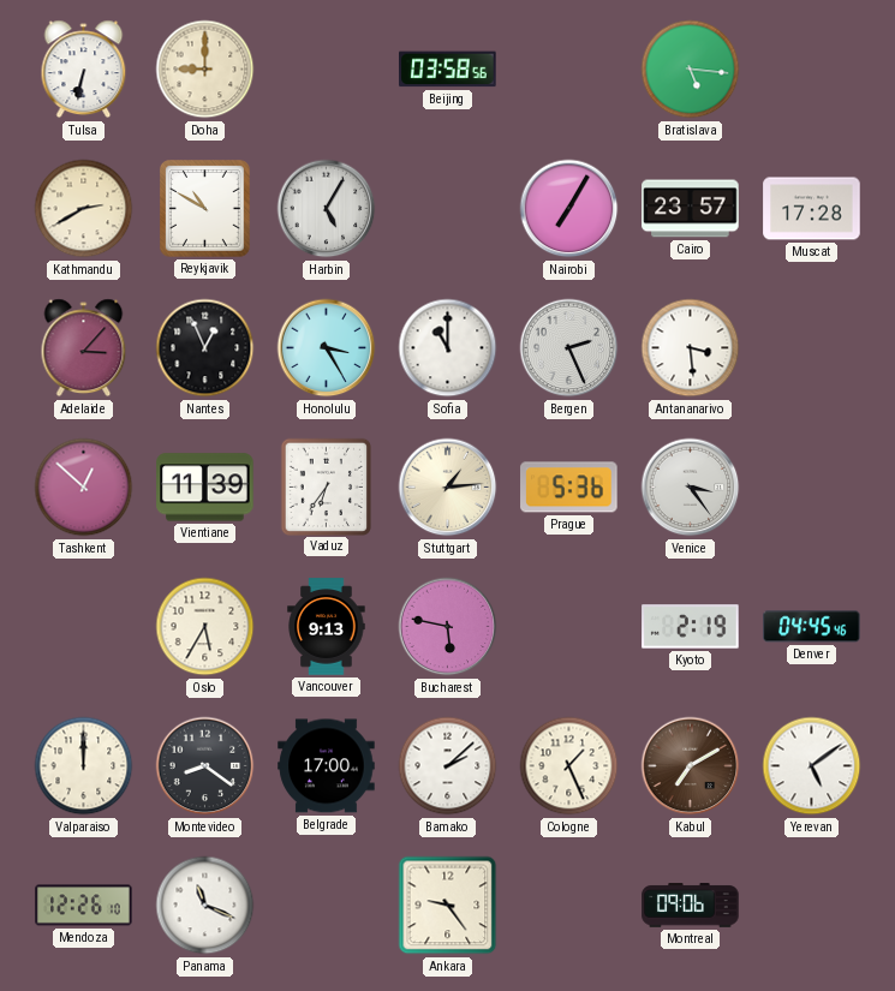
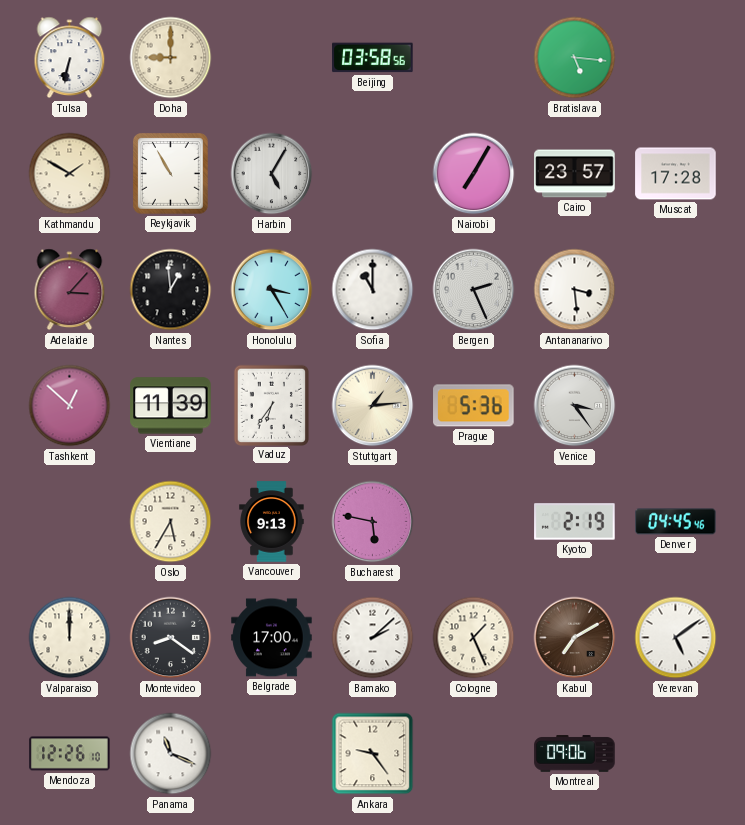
Kathmandu: 2:40 -> 1:50 (70, 174)
Reykjavik: 10:50 -> 10:55 (171, 174)
Nantes: 12:56 -> 12:59 (171, 290)
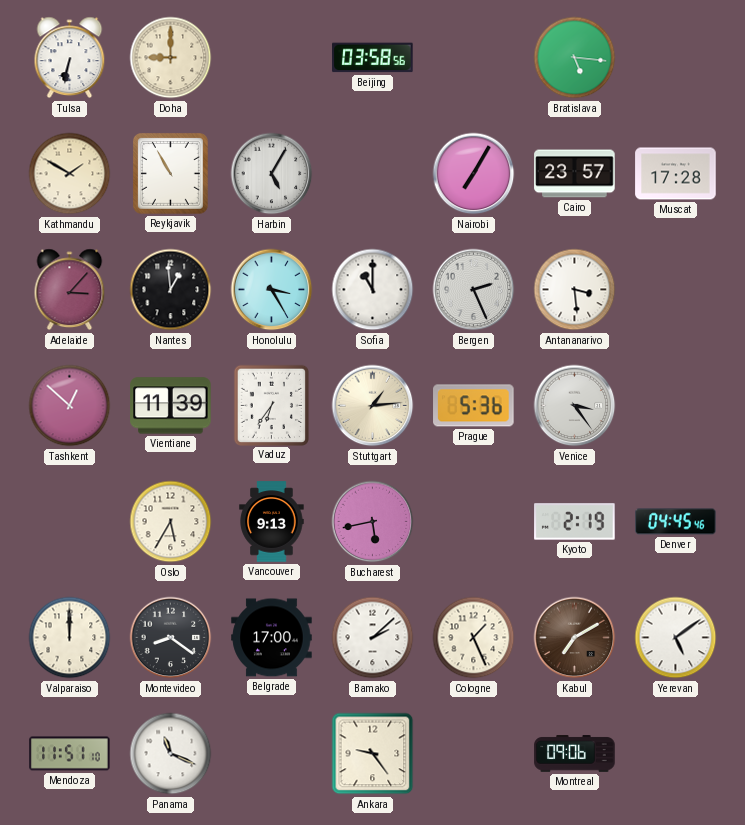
Bucharest: 5:47 -> 5:43 (373, 522)
Mendoza: 12:26 -> 11:51 (70, 754)
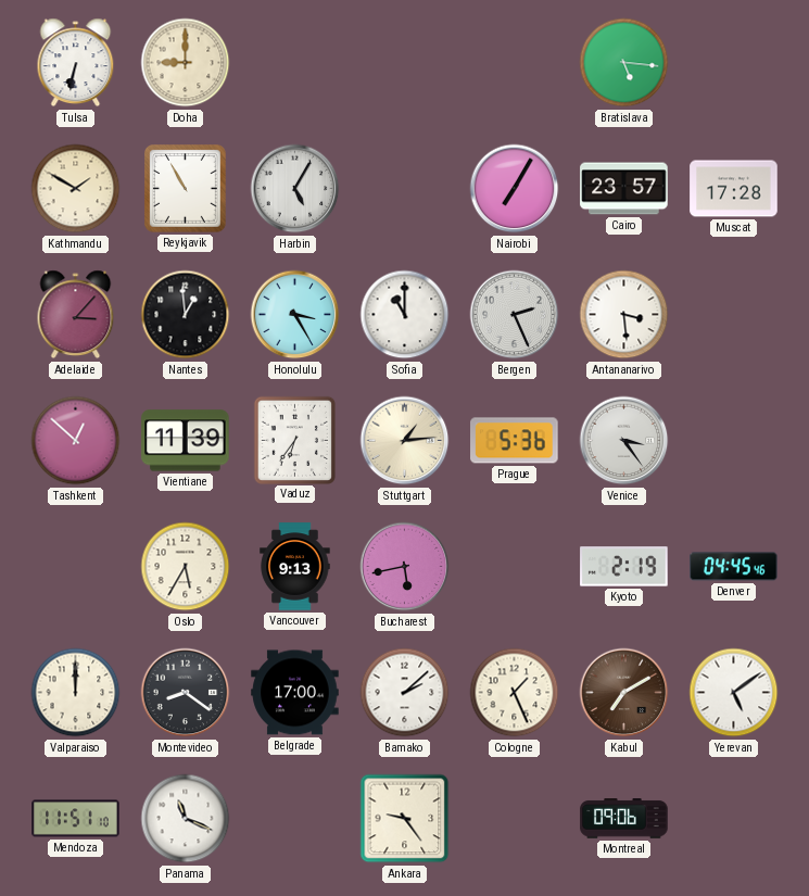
Beijing: 03:58 -> none (373, 58)
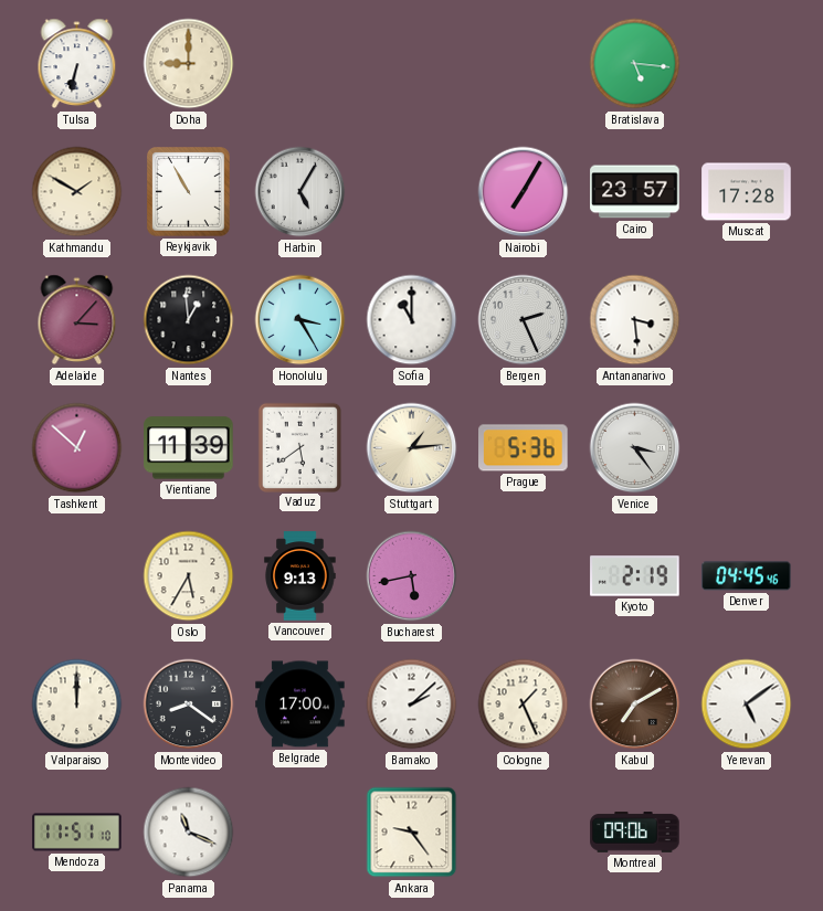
Vaduz: 6:36 -> 5:39 (299, 447)
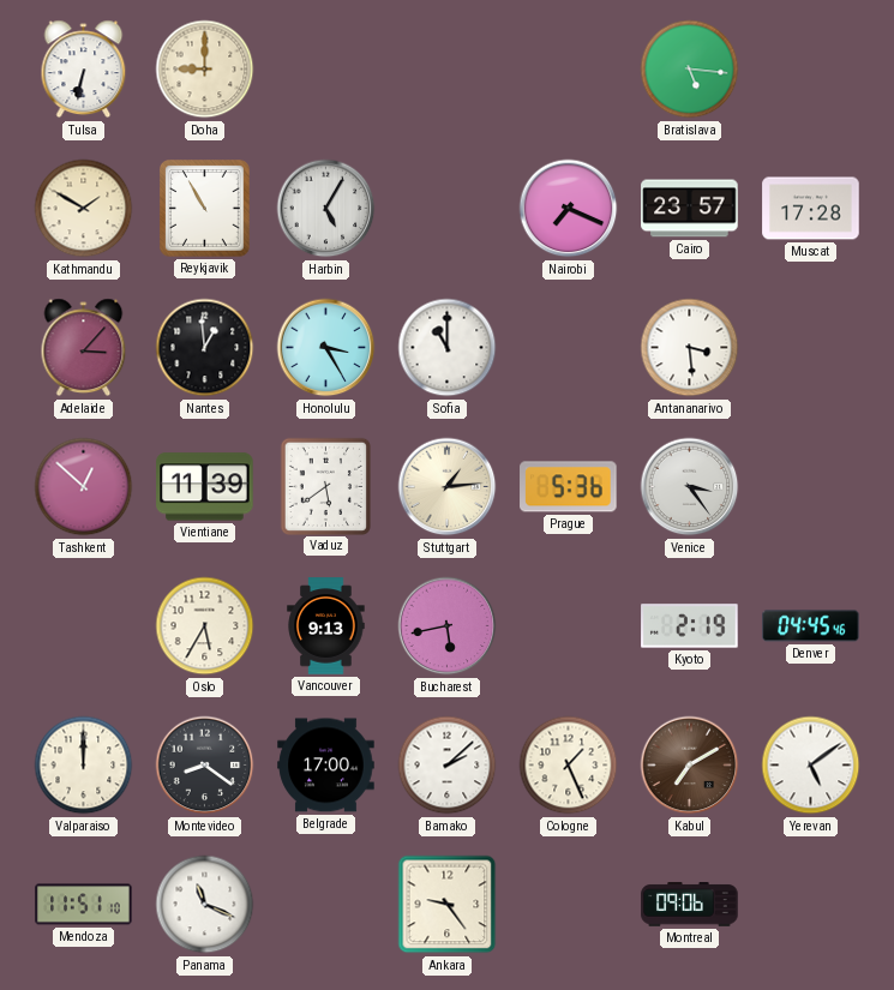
Nairobi: 7:05 -> 7:19 (569, 209)
Bergen: 2:26 -> none (524, 320)
